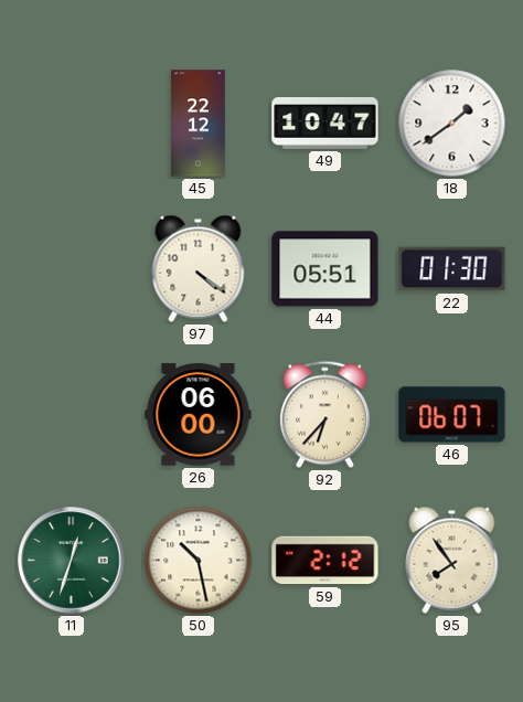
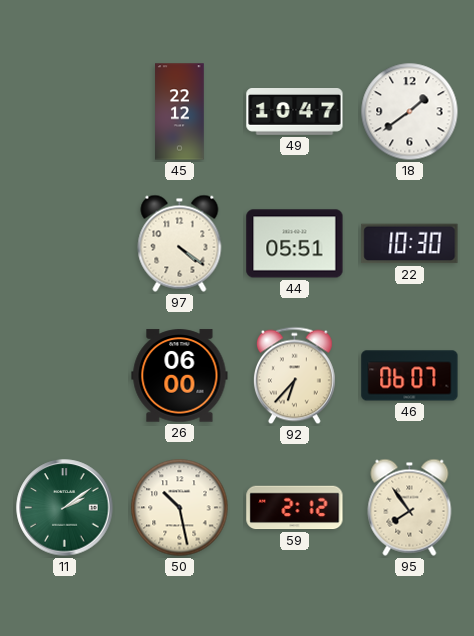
22: 01:30 -> 10:30 (410, 244)
11: 12:33 -> 2:09 (65, 508)
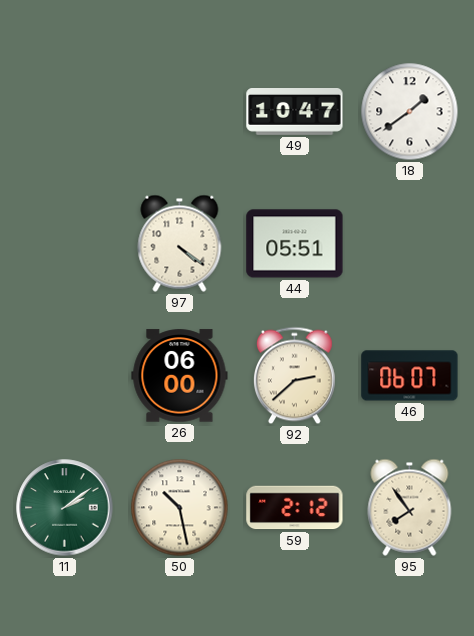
45: 22:12 -> none (180, 112)
22: 10:30 -> none (410, 244)
92: 6:37 -> 2:38 (294, 376)
